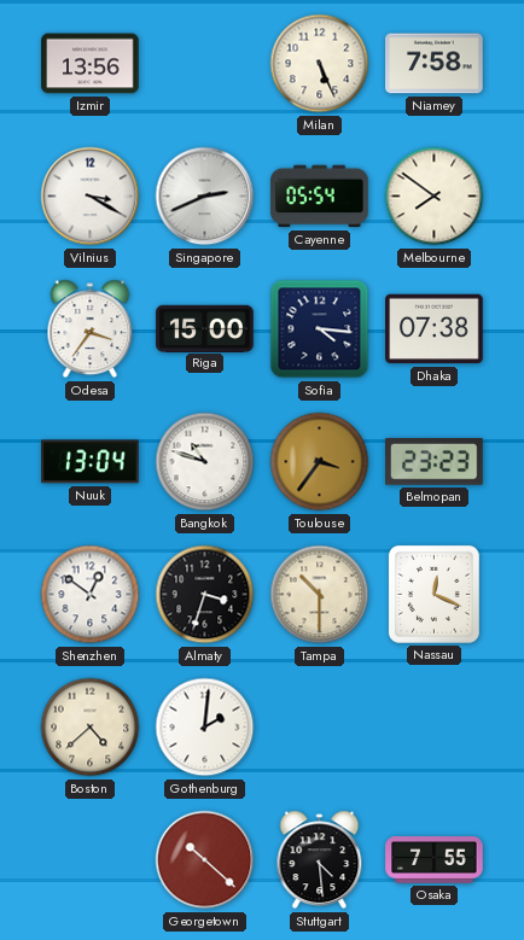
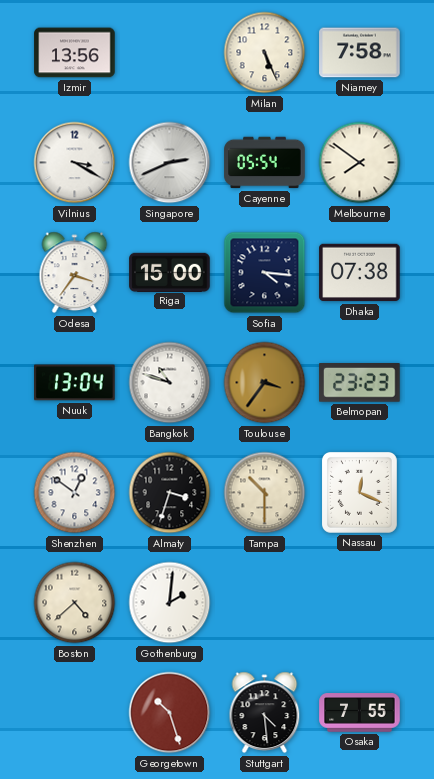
Georgetown: 10:22 -> 10:27 (170, 713)
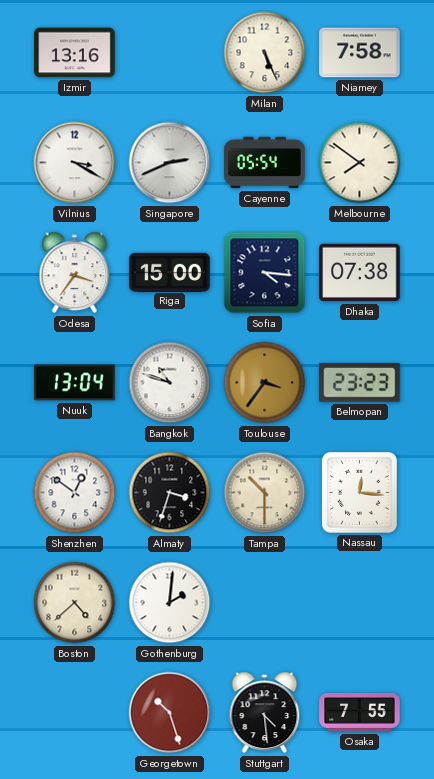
Izmir: 13:56 -> 13:16 (75, 53)
Nassau: 12:19 -> 12:16 (359, 492)
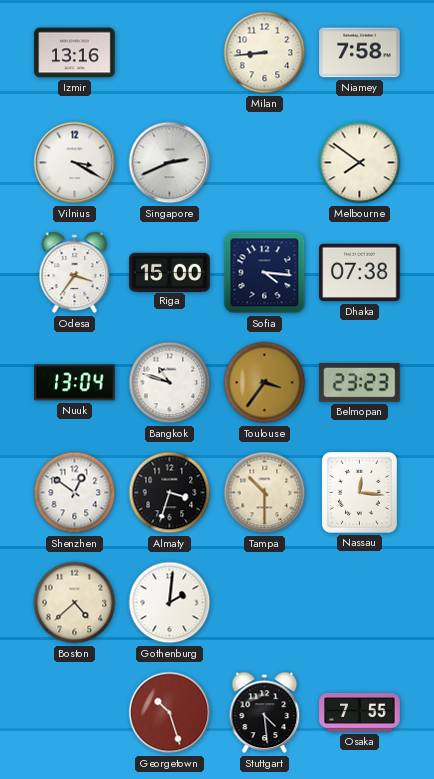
Milan: 5:26 -> 8:44 (265, 53)
Cayenne: 05:54 -> none (265, 163)
